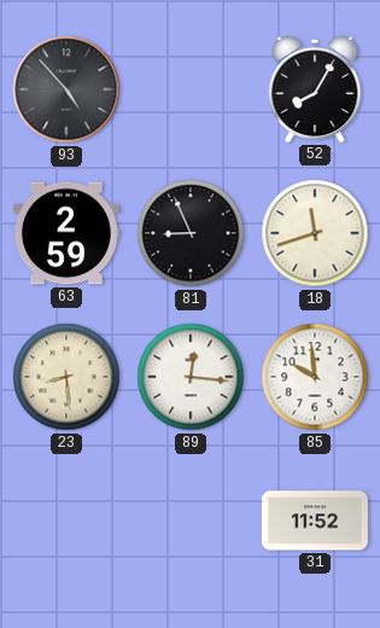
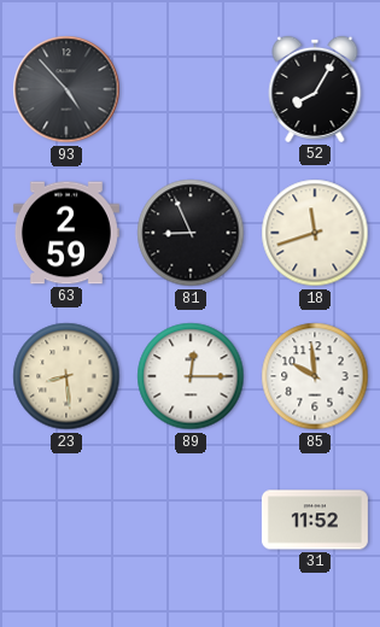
89: 12:16 -> 12:15 (191, 376)
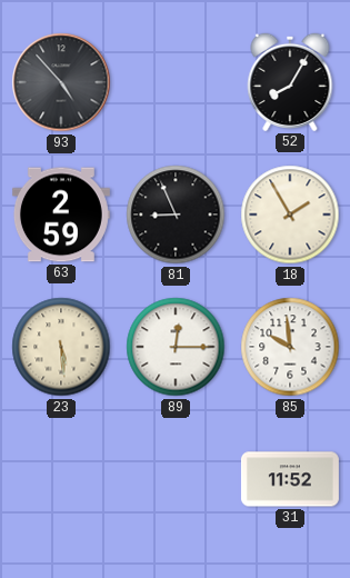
18: 11:42 -> 1:55 (290, 215)
23: 8:29 -> 5:29 (61, 347)
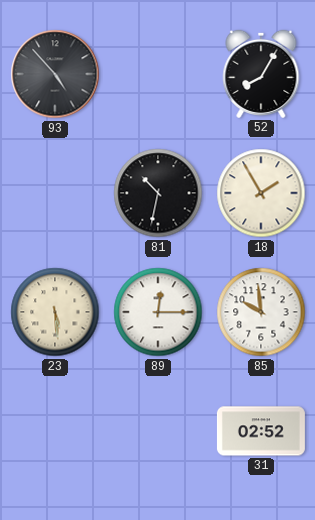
63: 2:59 -> none (61, 215)
81: 8:56 -> 10:32 (158, 193)
31: 11:52 -> 02:52 (261, 431)
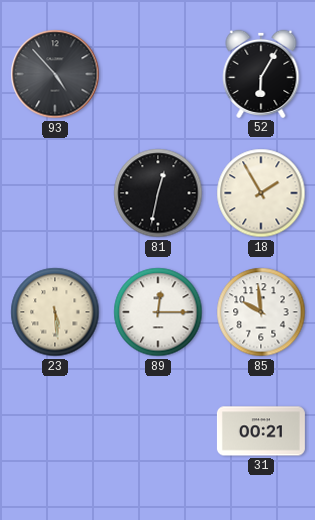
52: 8:05 -> 6:05 (261, 74)
81: 10:32 -> 12:32 (158, 193)
31: 02:52 -> 00:21 (261, 431)
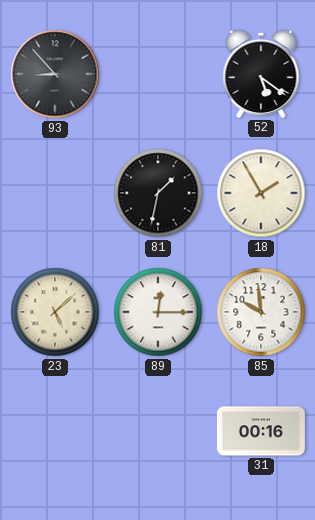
93: 4:53 -> 8:53 (55, 74)
52: 6:05 -> 5:21 (261, 74)
81: 12:32 -> 1:32 (158, 193)
23: 5:29 -> 5:08 (55, 312)
31: 00:21 -> 00:16 (261, 431)
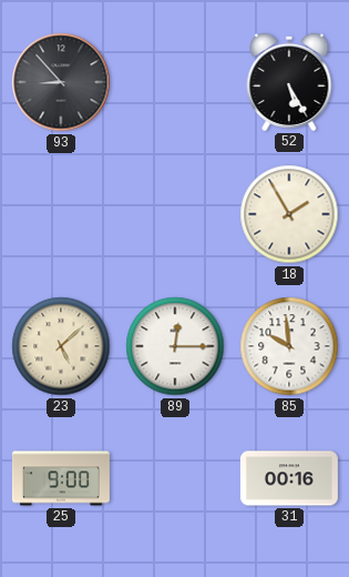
52: 5:21 -> 5:25 (289, 82)
81: 1:32 -> none (158, 193)
25: none -> 9:00 (61, 478)
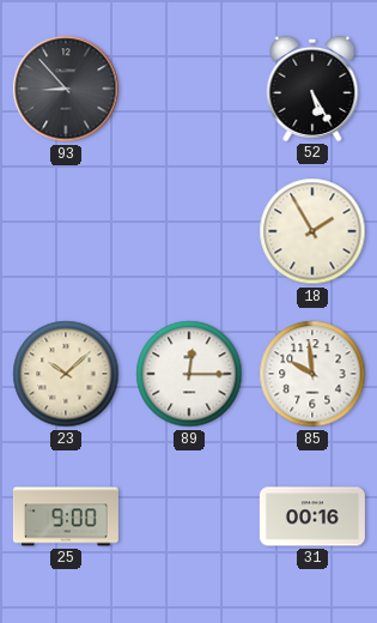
23: 5:08 -> 10:08 (66, 374)
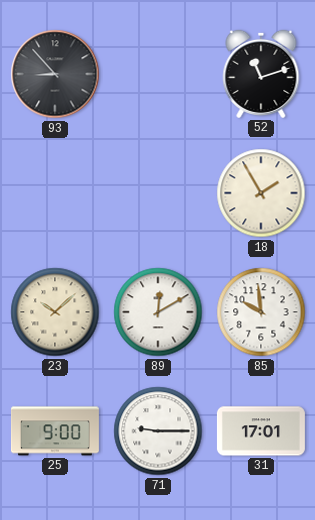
52: 5:25 -> 11:12 (261, 74)
89: 12:15 -> 12:10 (158, 312)
71: none -> 9:15 (158, 431)
31: 00:16 -> 17:01 (261, 431)
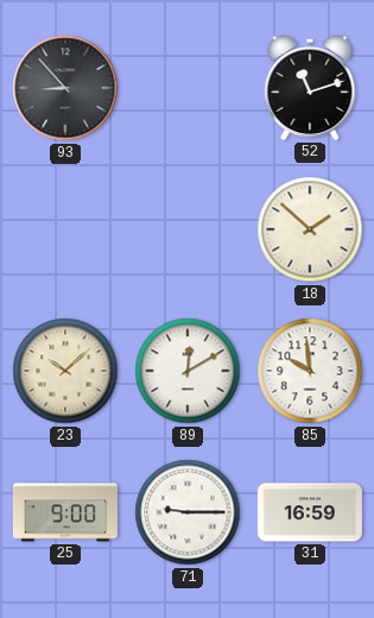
18: 1:55 -> 1:52 (310, 229)
31: 17:01 -> 16:59 (310, 512)
